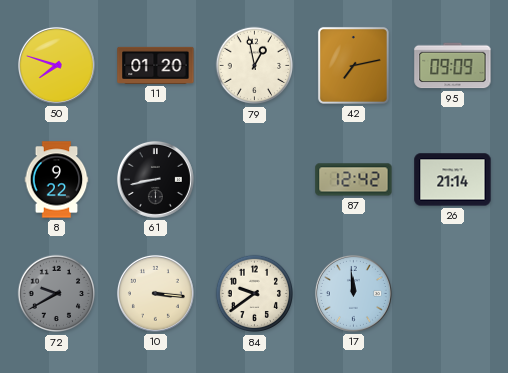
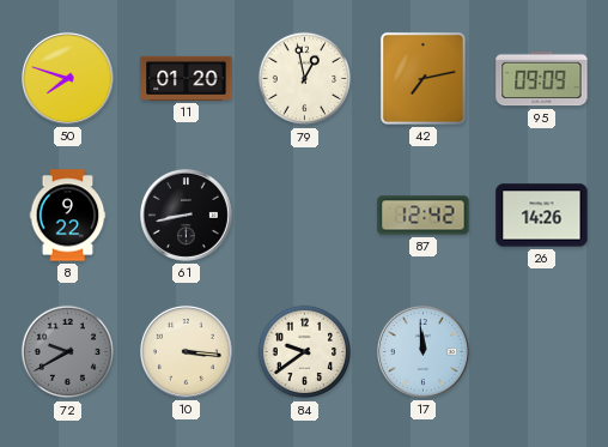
26: 21:14 -> 14:26 (542, 216)
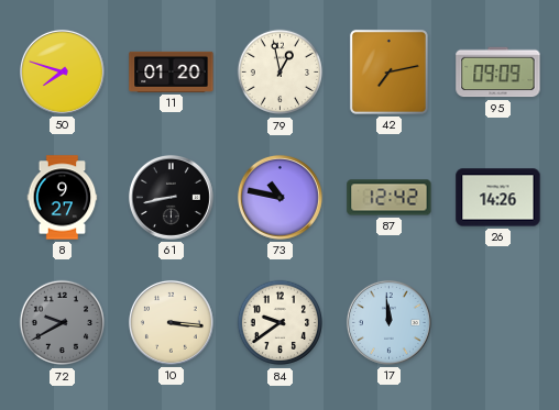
8: 9:22 -> 9:27 (63, 198)
73: none -> 10:47 (279, 197)
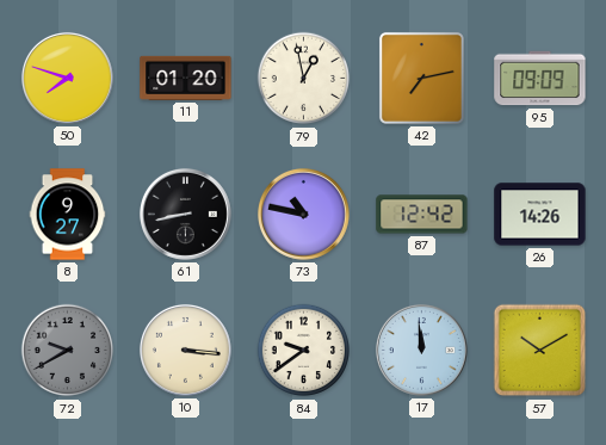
57: none -> 10:10 (540, 351)
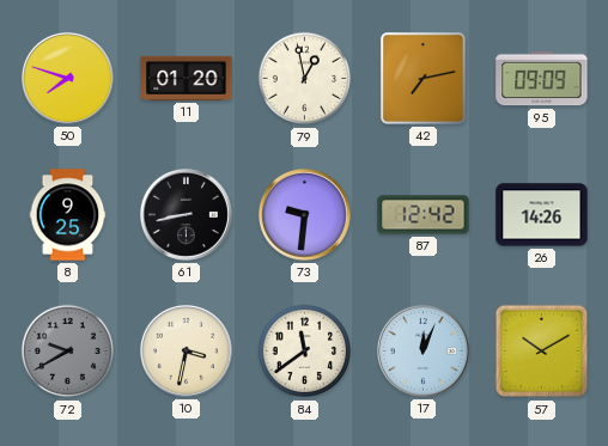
8: 9:27 -> 9:25 (68, 215)
73: 10:47 -> 9:31 (304, 214)
10: 3:16 -> 3:32 (186, 350)
84: 9:39 -> 11:39 (305, 352)
17: 11:59 -> 12:04 (422, 350)
